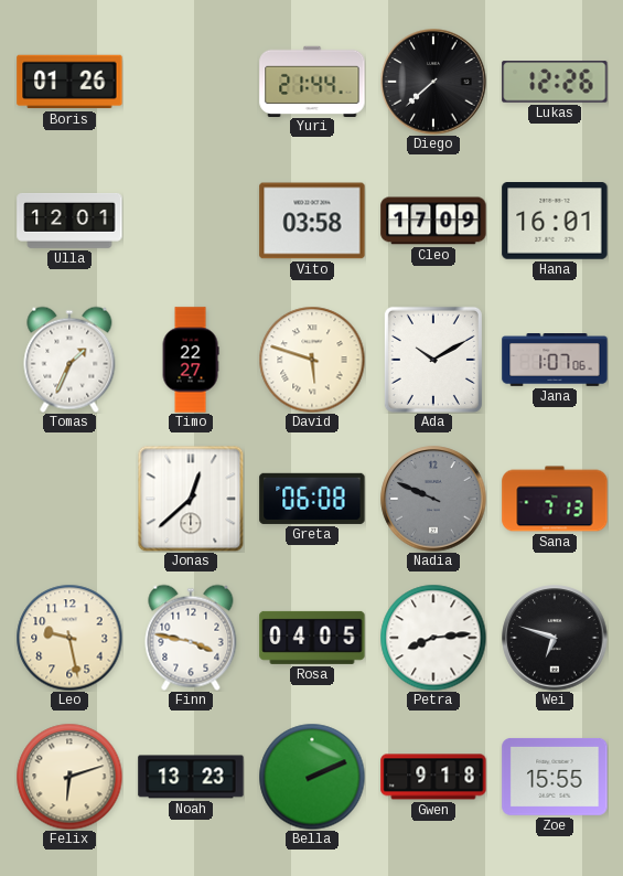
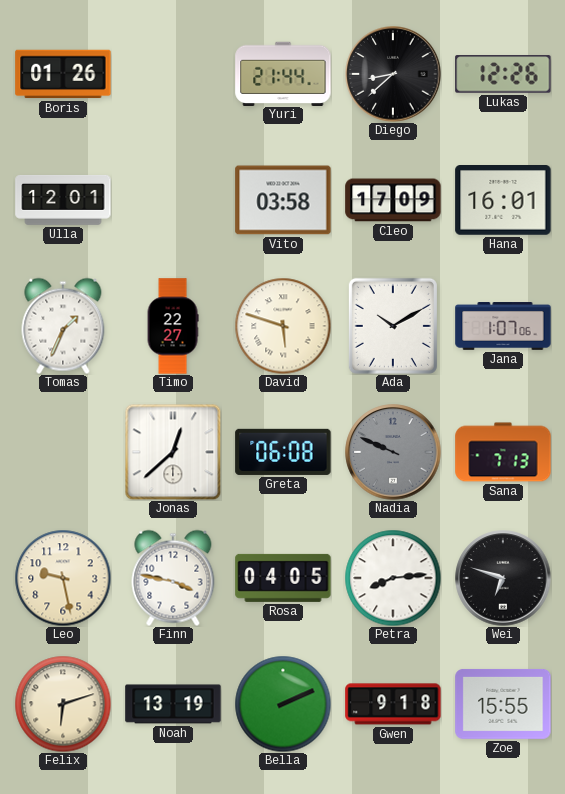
Diego: 7:38 -> 8:38 (393, 74)
Noah: 13:23 -> 13:19 (173, 704)
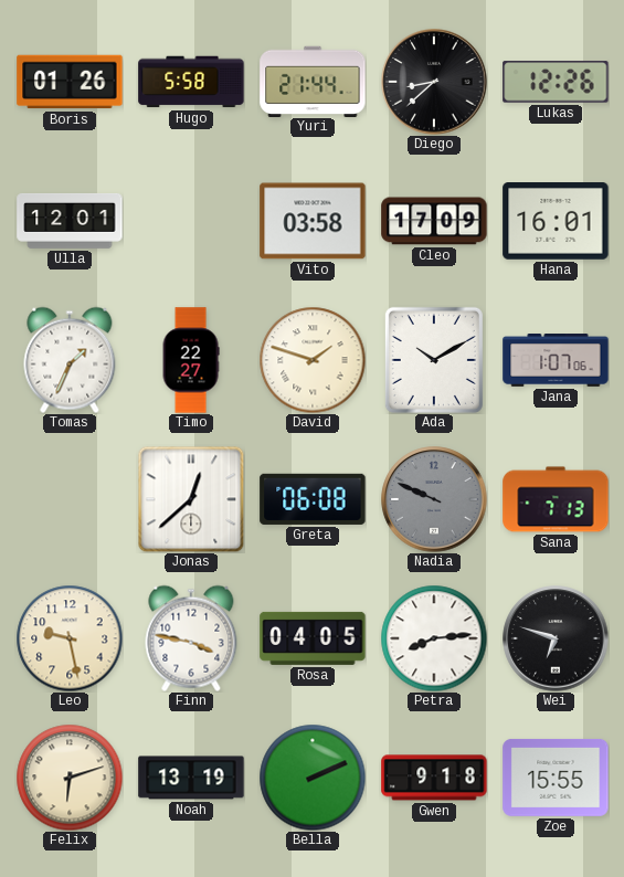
Hugo: none -> 5:58 (191, 82)
David: 5:48 -> 1:48 (313, 360)
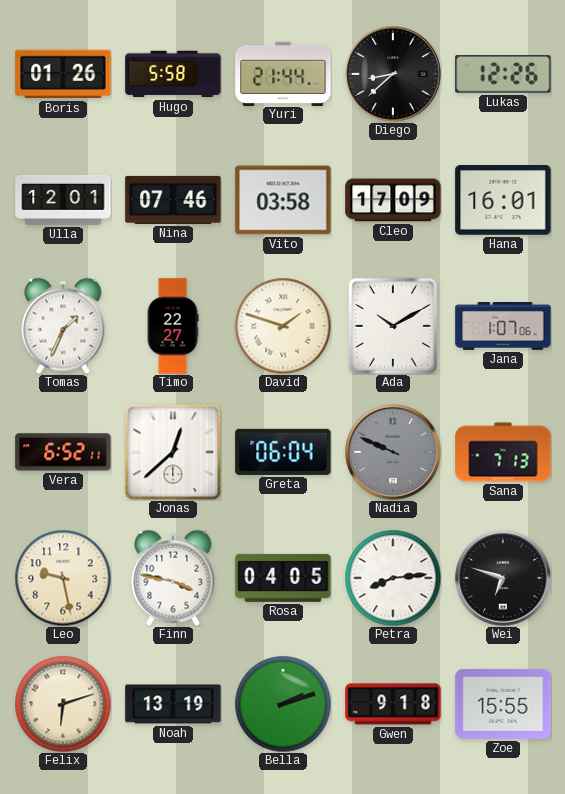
Nina: none -> 07:46 (173, 200)
Vera: none -> 6:52 (63, 452)
Greta: 06:08 -> 06:04 (283, 452)
Bella: 2:11 -> 2:12 (283, 704)
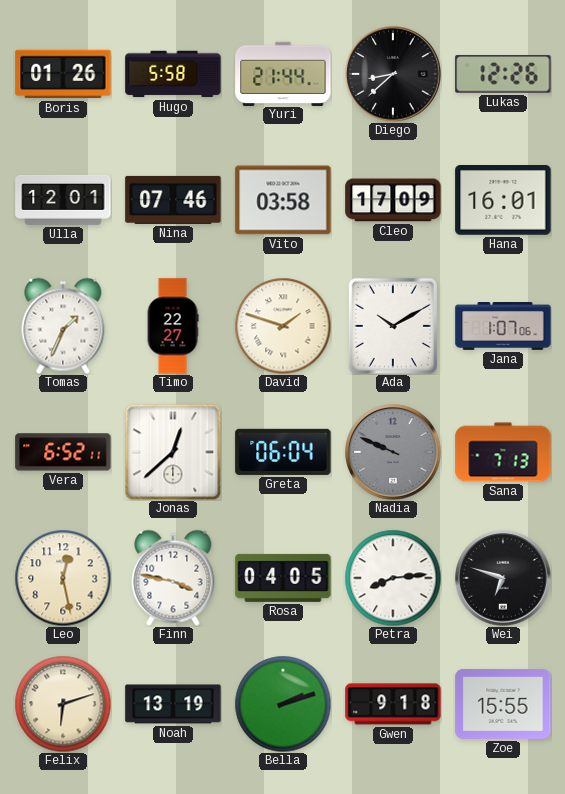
Leo: 9:28 -> 12:28 (63, 578)
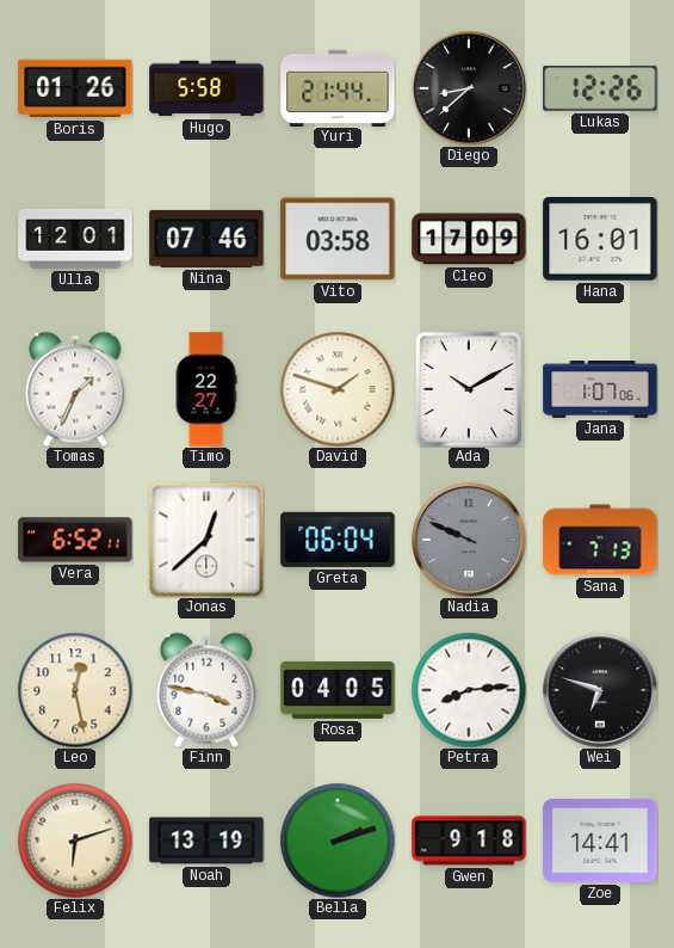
Zoe: 15:55 -> 14:41 (600, 841)
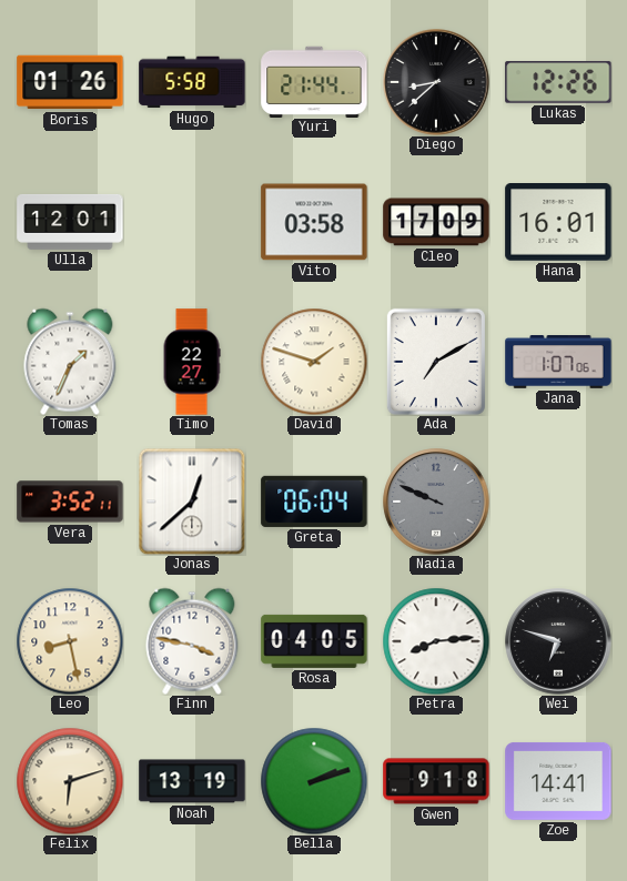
Nina: 07:46 -> none (206, 239)
Ada: 10:10 -> 7:10 (436, 362)
Vera: 6:52 -> 3:52 (70, 502)
Sana: 7:13 -> none (600, 540)
Leo: 12:28 -> 8:28 (70, 641)
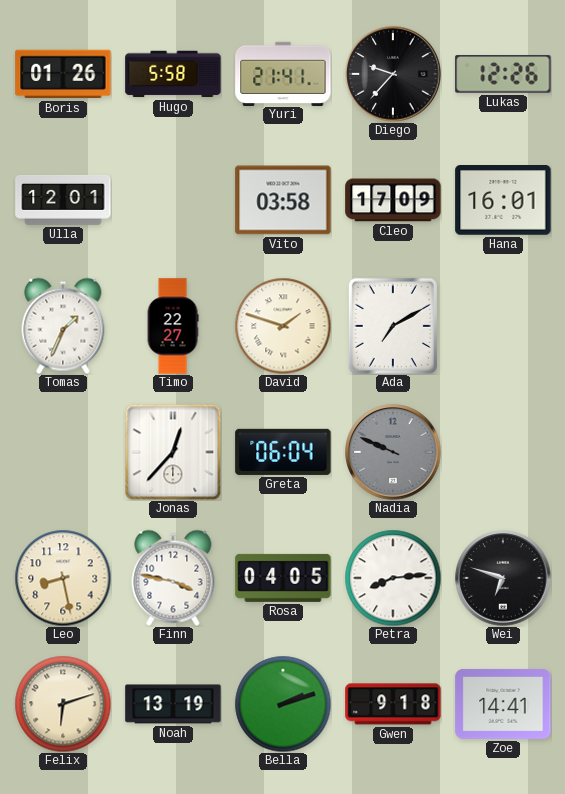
Yuri: 21:44 -> 21:41 (283, 73)
Diego: 8:38 -> 9:37 (393, 74)
Jana: 1:07 -> none (558, 362)
Vera: 3:52 -> none (70, 502)
Jonas: 12:38 -> 12:37 (173, 452)
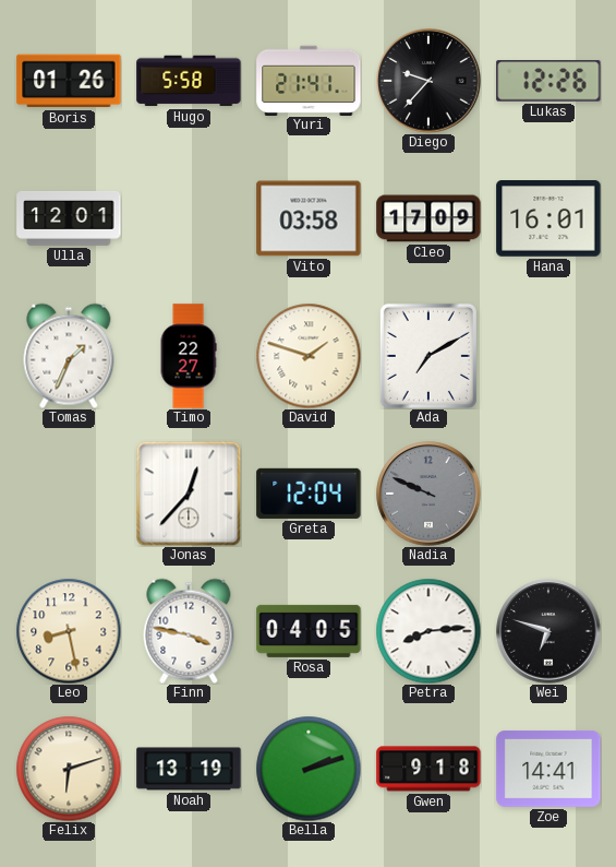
Greta: 06:04 -> 12:04 (309, 494)
